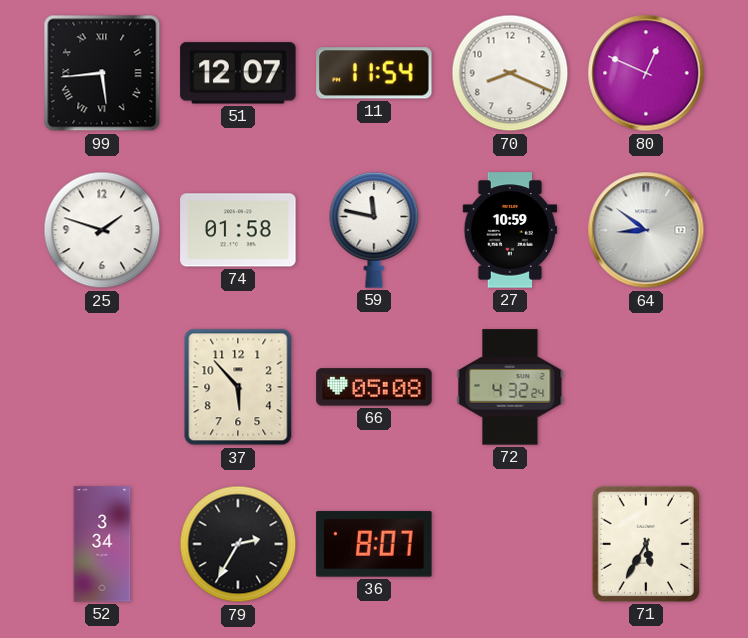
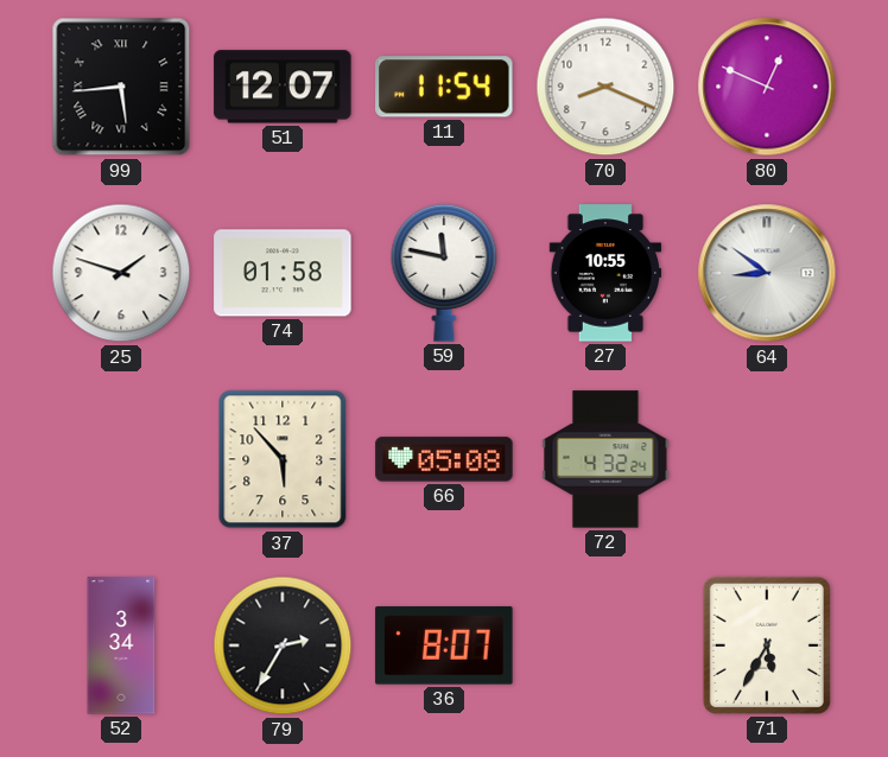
27: 10:59 -> 10:55 (605, 273)
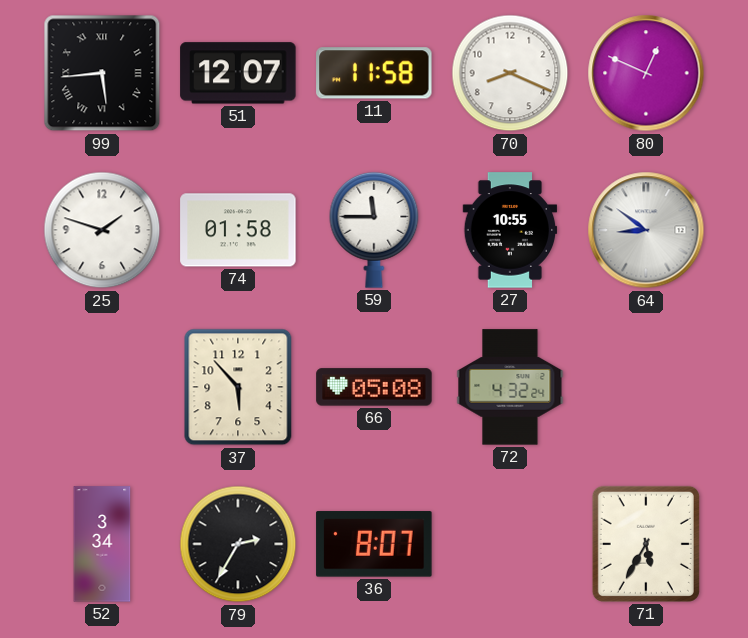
11: 11:54 -> 11:58 (374, 73)
59: 11:47 -> 11:45 (374, 230)
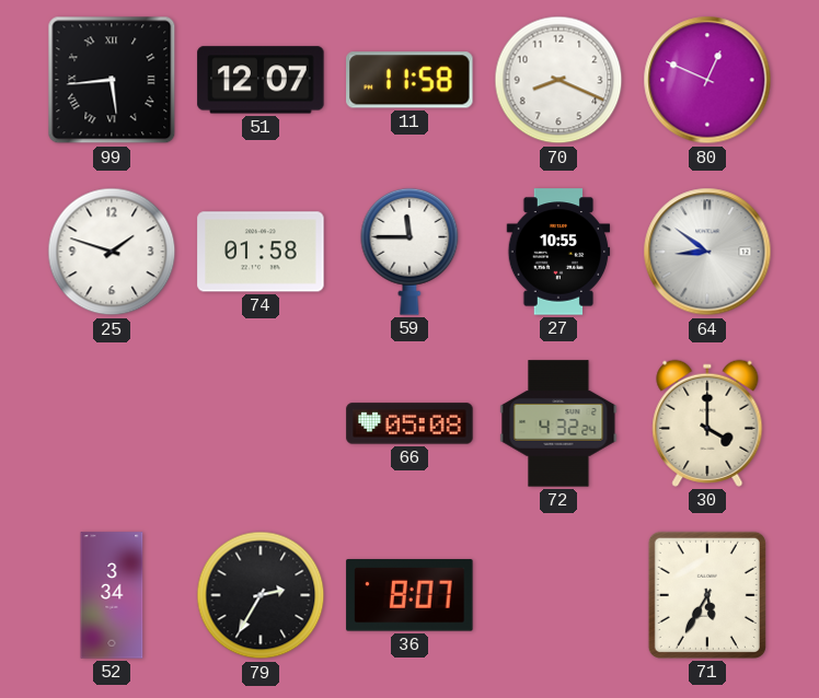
37: 5:53 -> none (238, 387)
30: none -> 4:00 (707, 423)
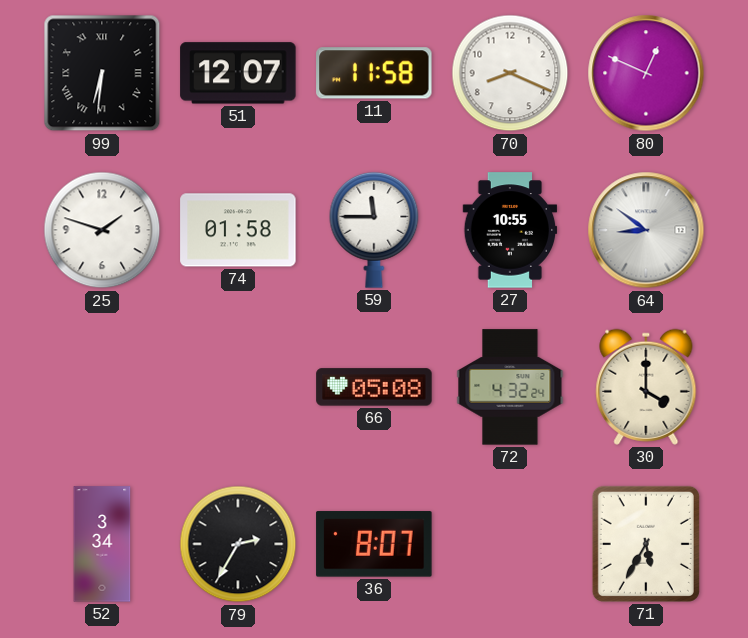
99: 5:44 -> 6:31 (102, 73)
